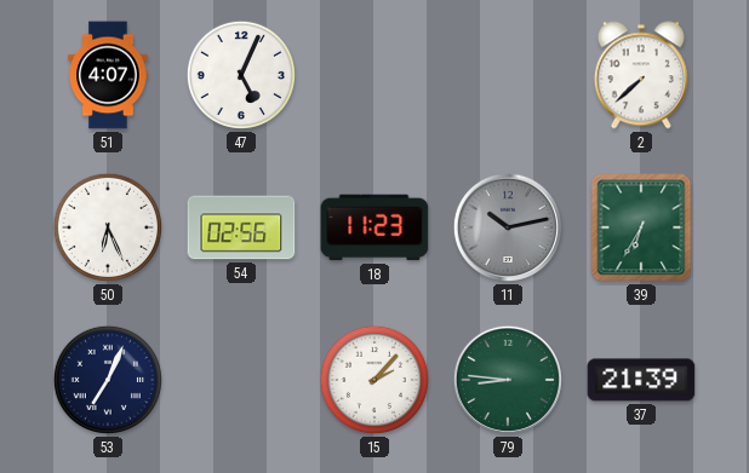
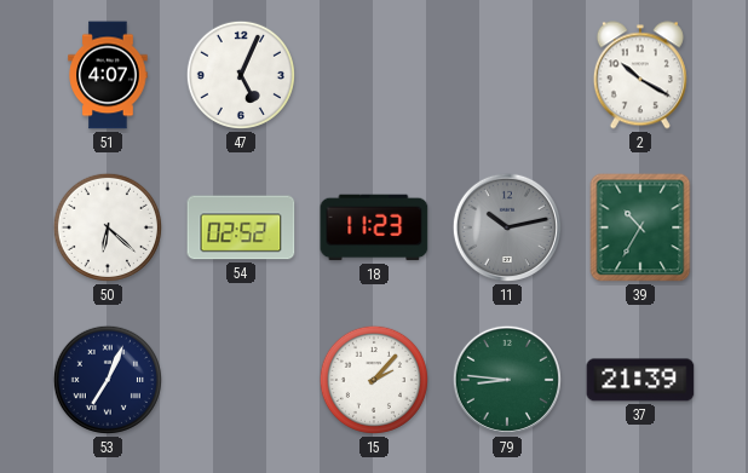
2: 7:38 -> 10:20 (640, 75)
50: 6:26 -> 6:22 (108, 227)
54: 02:56 -> 02:52 (241, 227)
39: 6:35 -> 10:35 (640, 227)
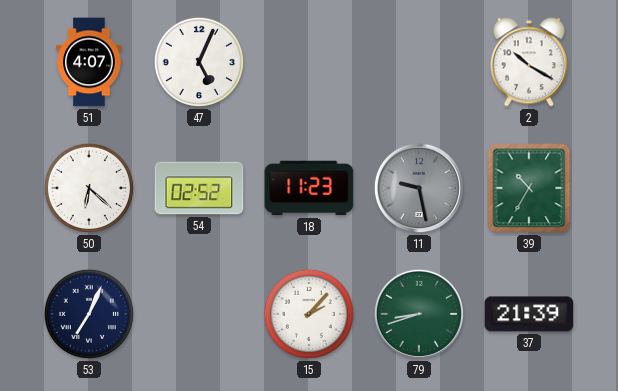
11: 10:13 -> 9:28 (419, 188)
79: 8:46 -> 8:42 (419, 314)
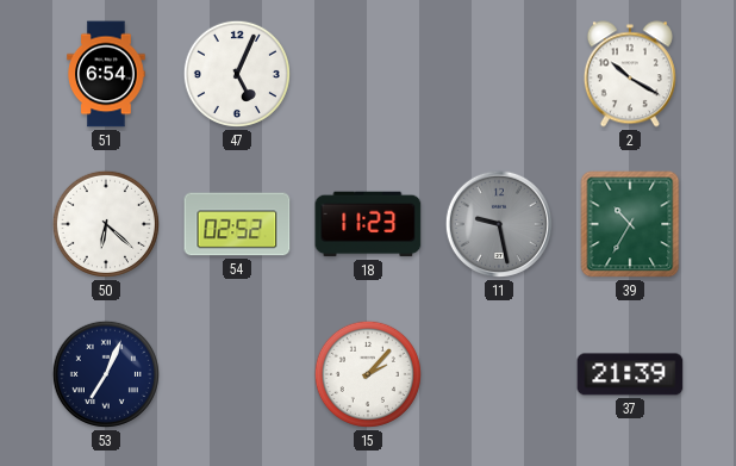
51: 4:07 -> 6:54 (106, 74)
79: 8:42 -> none (419, 314)
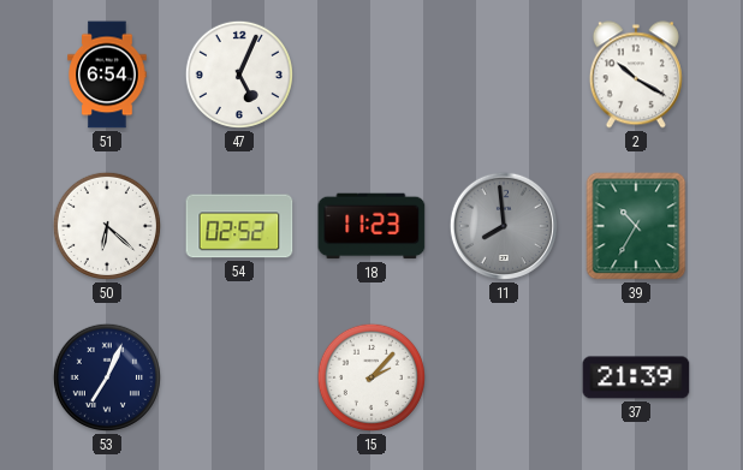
11: 9:28 -> 7:59 (504, 226)
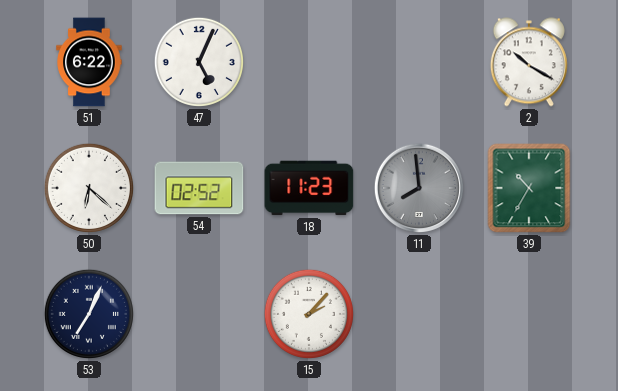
51: 6:54 -> 6:22 (89, 62)
37: 21:39 -> none (636, 377)
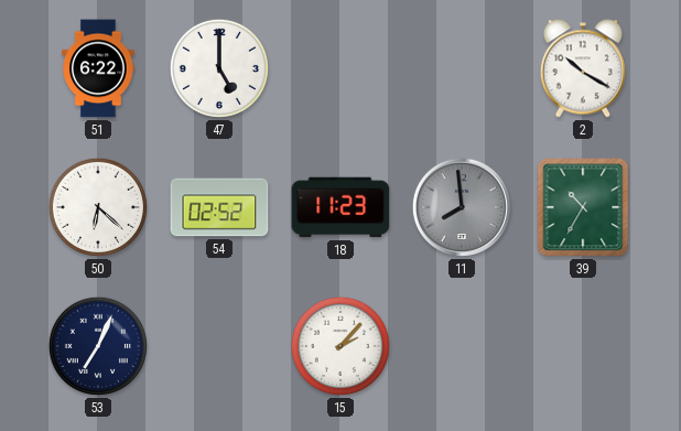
47: 5:04 -> 5:00 (219, 68)
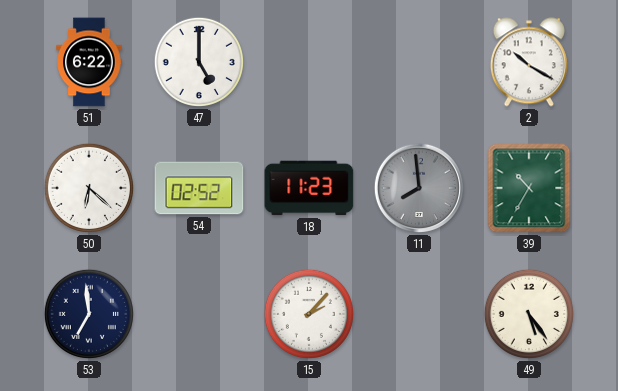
53: 7:04 -> 6:59 (89, 314)
49: none -> 5:24 (529, 314)
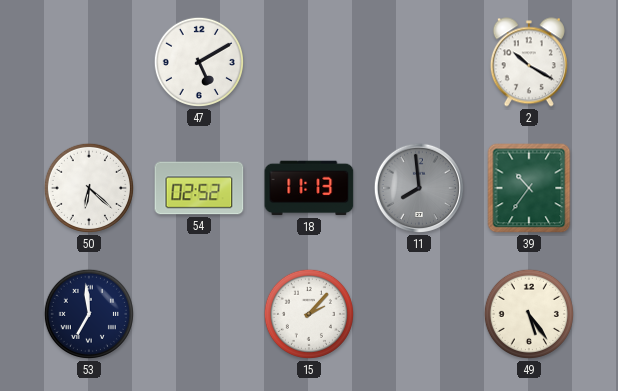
51: 6:22 -> none (89, 62)
47: 5:00 -> 5:10 (199, 62)
18: 11:23 -> 11:13 (309, 188)
39: 10:35 -> 10:36 (529, 188)
